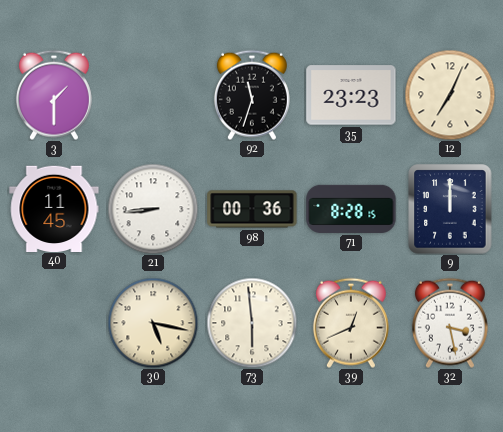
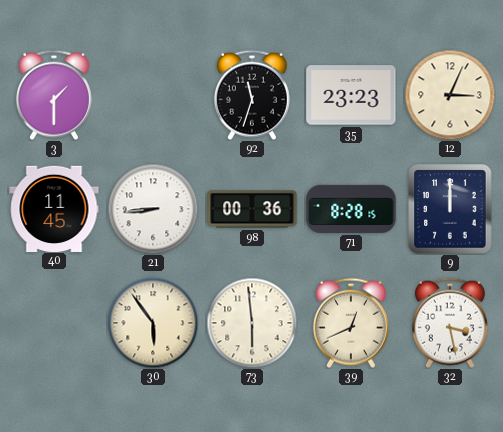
12: 7:04 -> 3:04 (450, 95)
30: 5:17 -> 5:54 (153, 323)
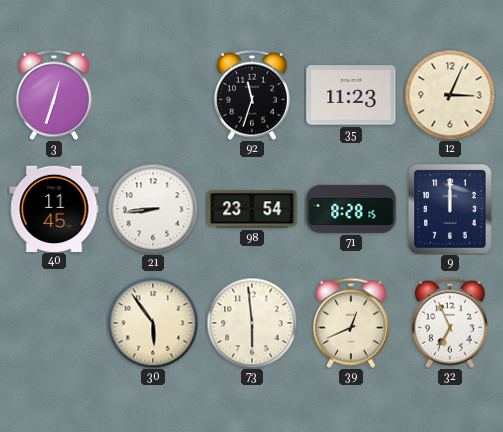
3: 1:30 -> 12:33 (54, 95)
35: 23:23 -> 11:23 (351, 95)
98: 00:36 -> 23:54 (252, 209)
32: 3:28 -> 6:56 (450, 323)
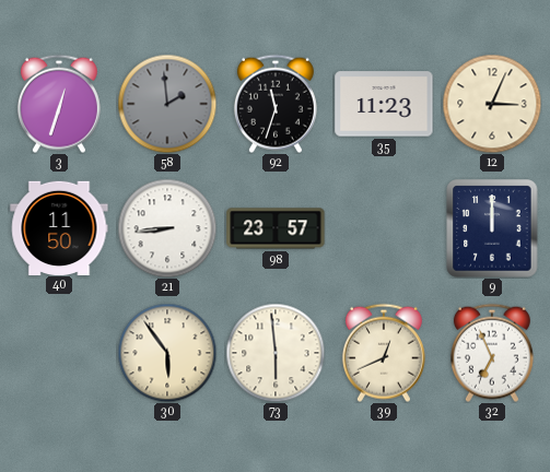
58: none -> 1:59 (167, 104)
40: 11:45 -> 11:50 (59, 227)
98: 23:54 -> 23:57 (276, 228)
71: 8:28 -> none (351, 209)
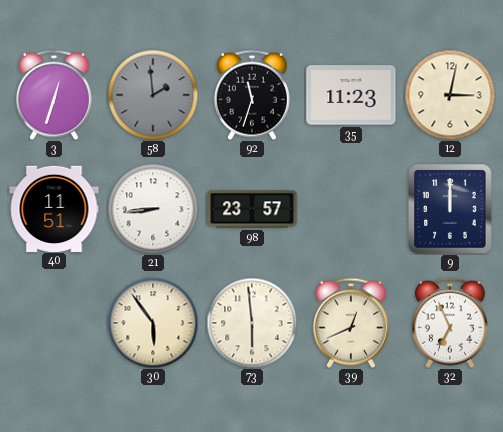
12: 3:04 -> 3:02 (450, 95)
40: 11:50 -> 11:51 (54, 208)
